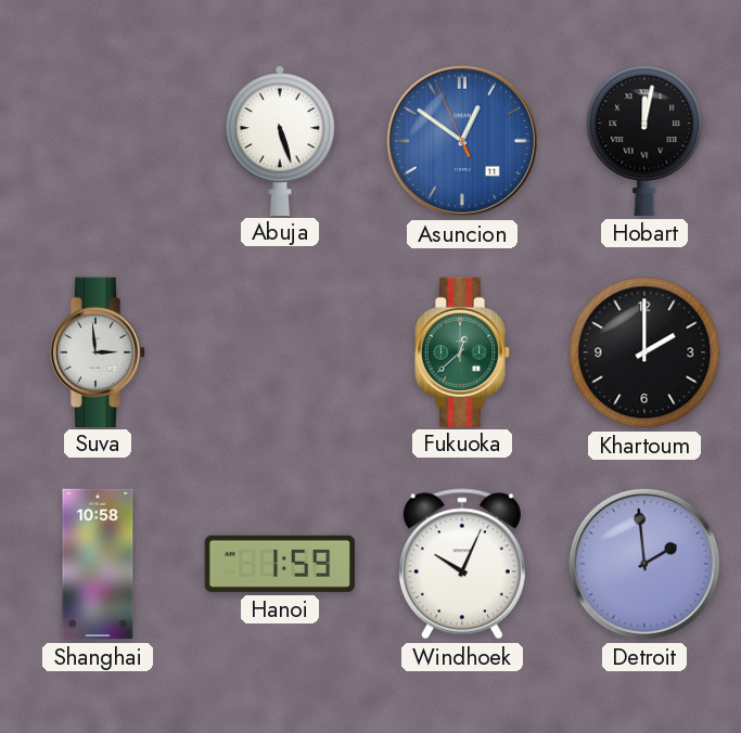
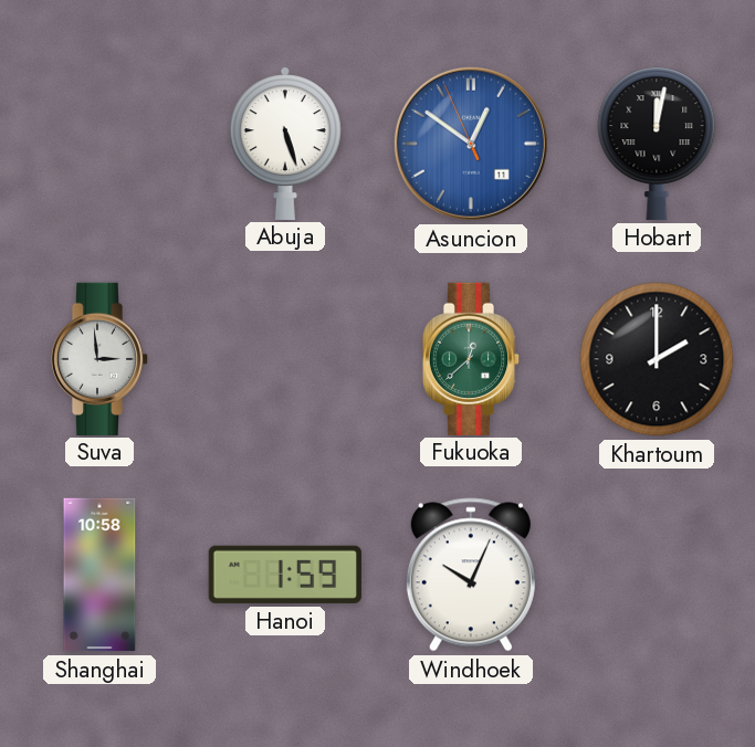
Detroit: 1:59 -> none (644, 564)
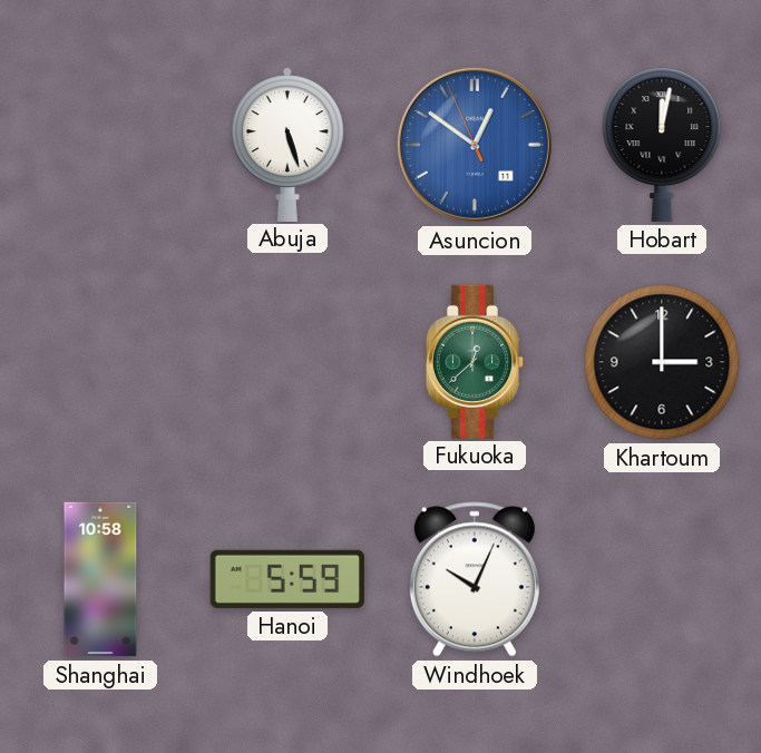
Suva: 2:59 -> none (99, 358)
Khartoum: 2:00 -> 3:00 (662, 362)
Hanoi: 1:59 -> 5:59 (287, 579)
